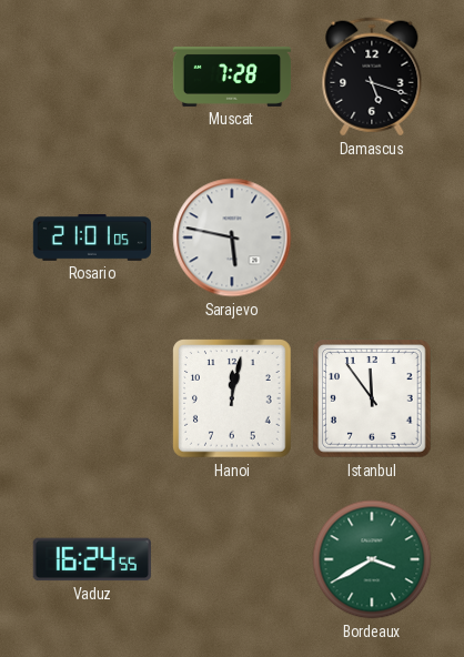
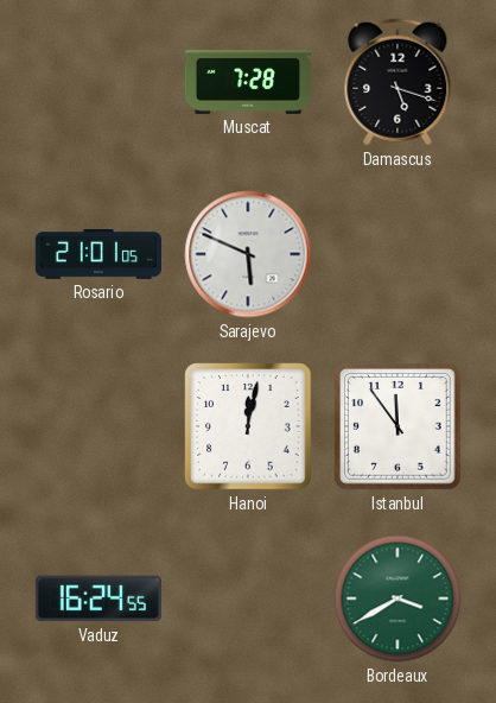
Sarajevo: 5:47 -> 5:49 (248, 254)
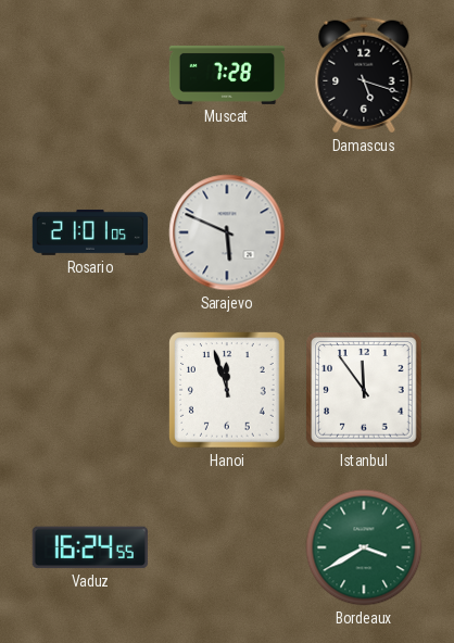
Hanoi: 12:02 -> 11:57 (228, 391)
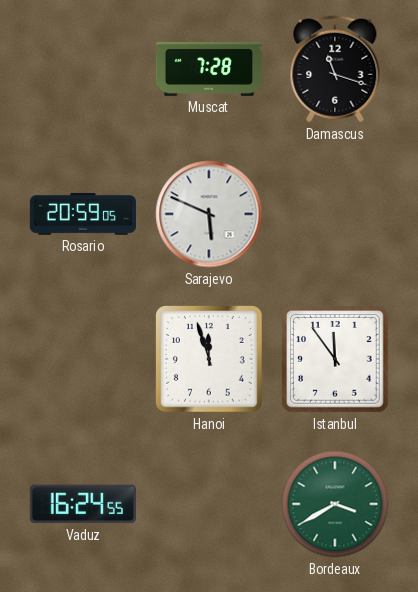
Damascus: 5:18 -> 11:18 (335, 69)
Rosario: 21:01 -> 20:59 (82, 214)
